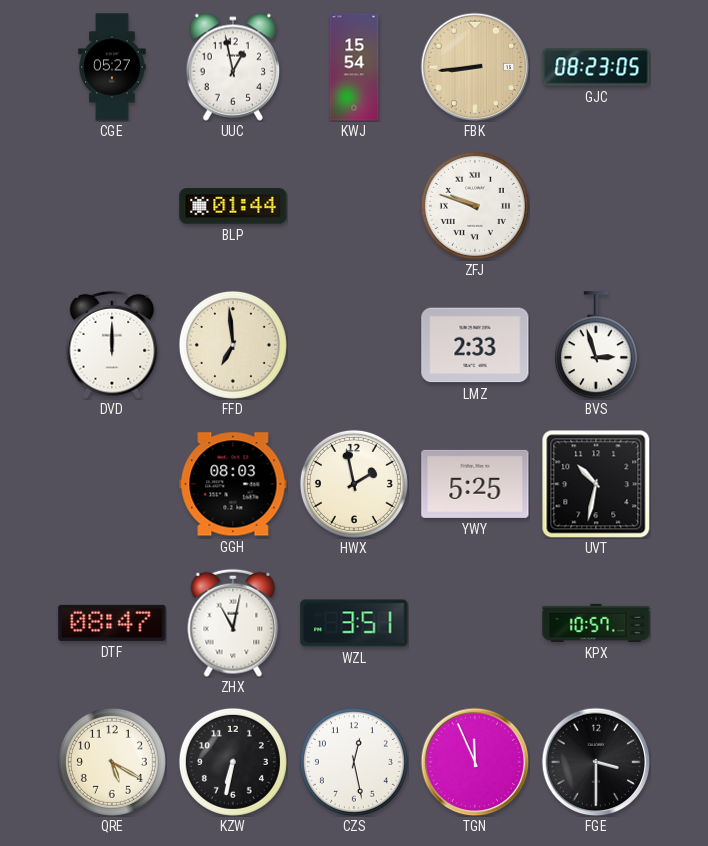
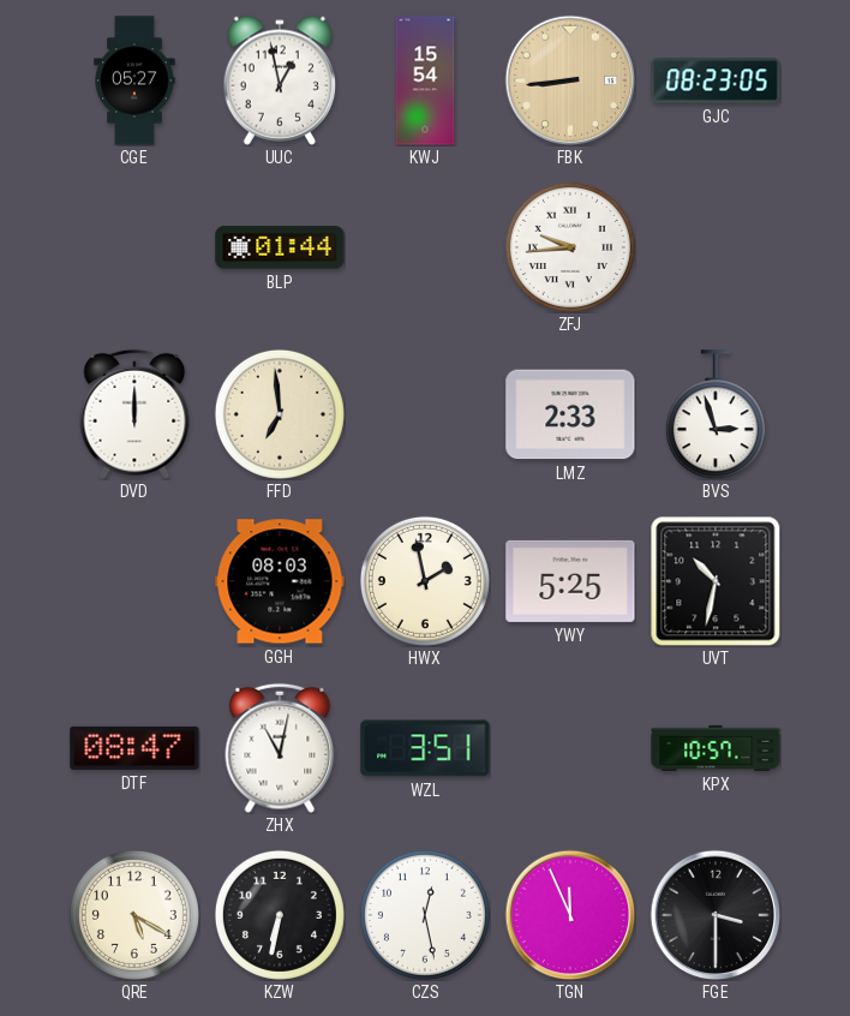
ZFJ: 9:48 -> 9:44 (570, 247)
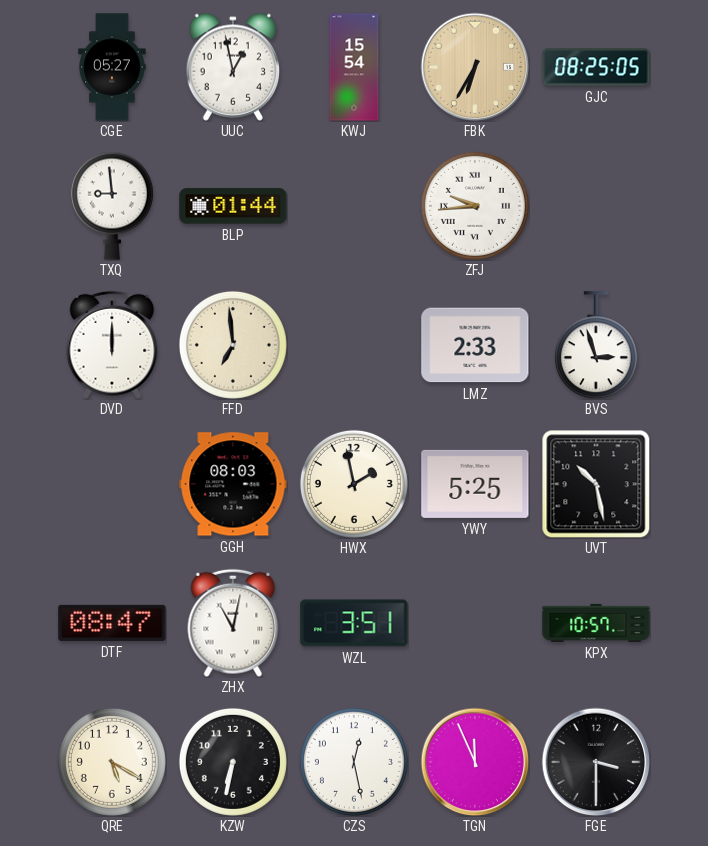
FBK: 8:44 -> 6:35 (475, 67)
GJC: 08:23 -> 08:25 (596, 67)
TXQ: none -> 8:59 (112, 206)
UVT: 10:32 -> 10:28 (596, 484)
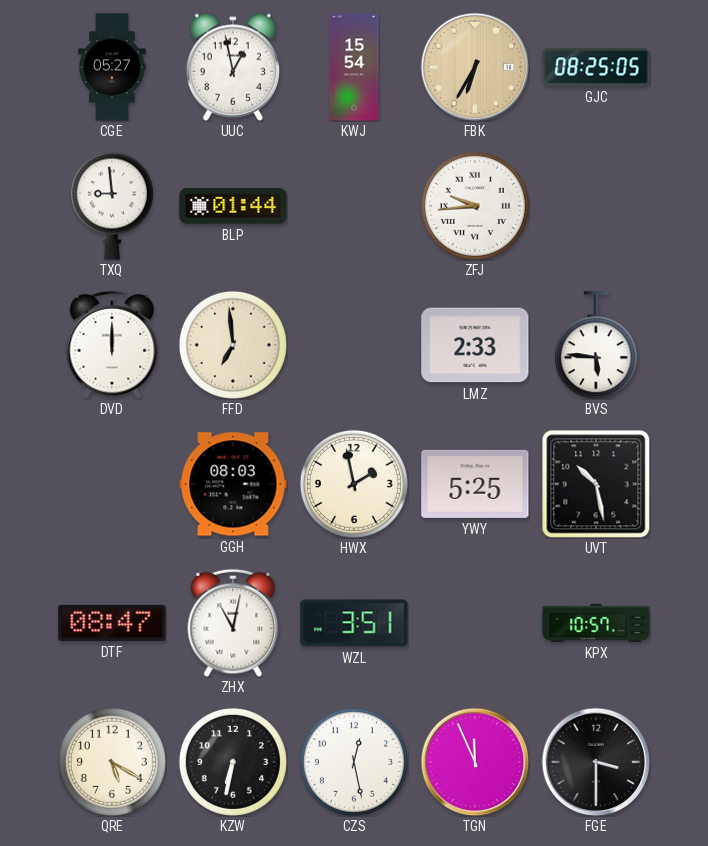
BVS: 2:57 -> 5:46 (596, 345)
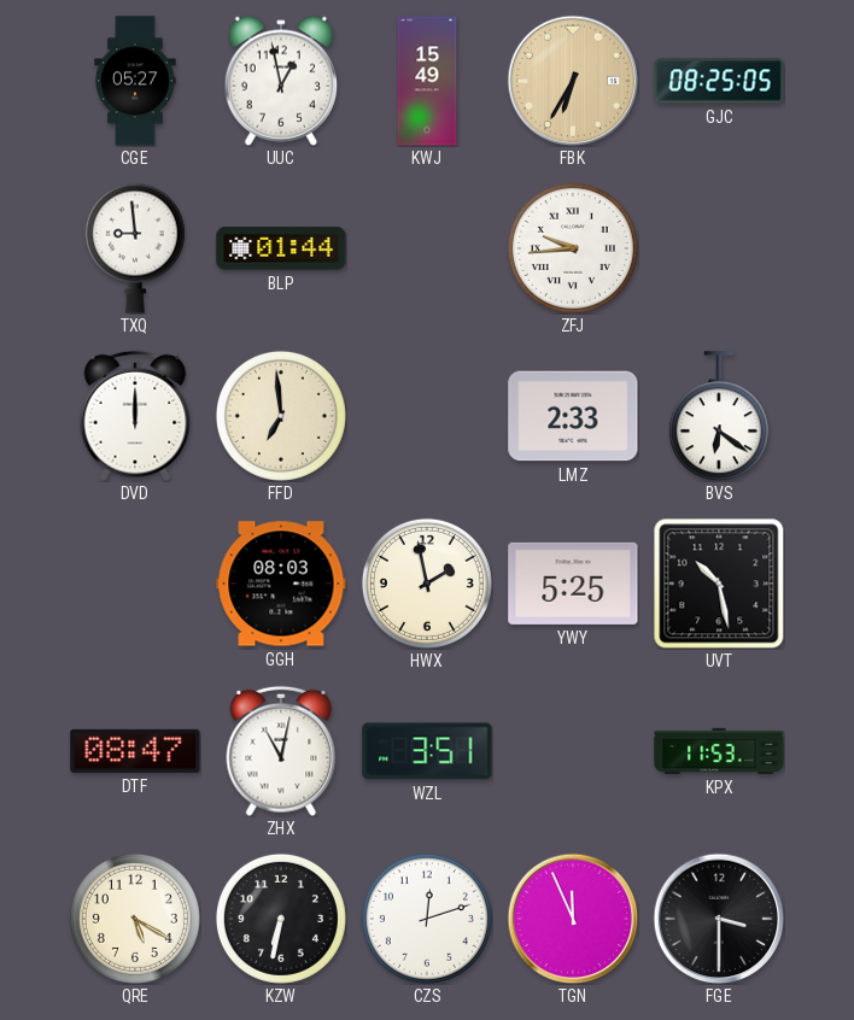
KWJ: 15:54 -> 15:49 (427, 81)
BVS: 5:46 -> 6:21 (719, 416)
KPX: 10:57 -> 11:53 (719, 751)
CZS: 12:28 -> 12:12 (427, 919)
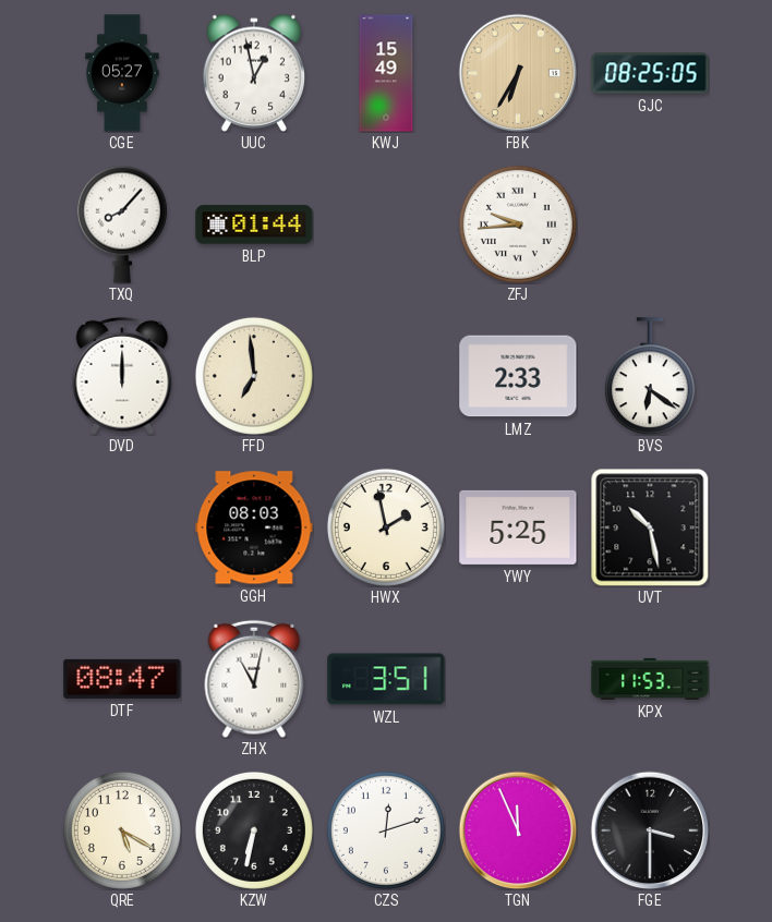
TXQ: 8:59 -> 8:07 (122, 225)
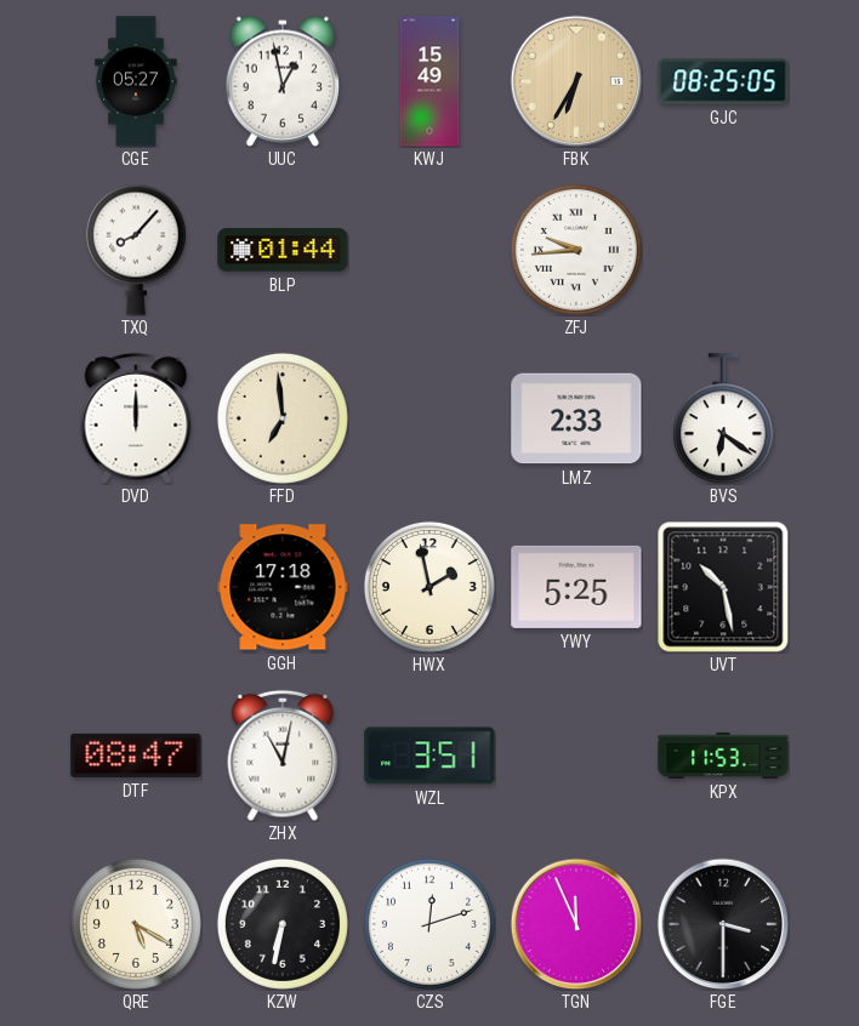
GGH: 08:03 -> 17:18 (283, 587)
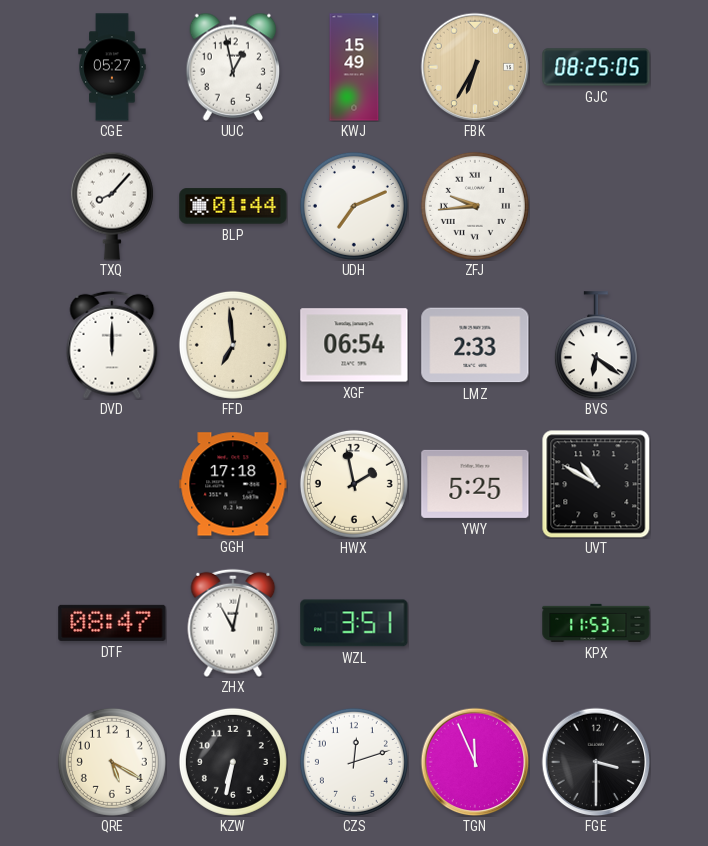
UDH: none -> 7:11 (354, 206)
XGF: none -> 06:54 (354, 345)
UVT: 10:28 -> 10:50 (596, 484)
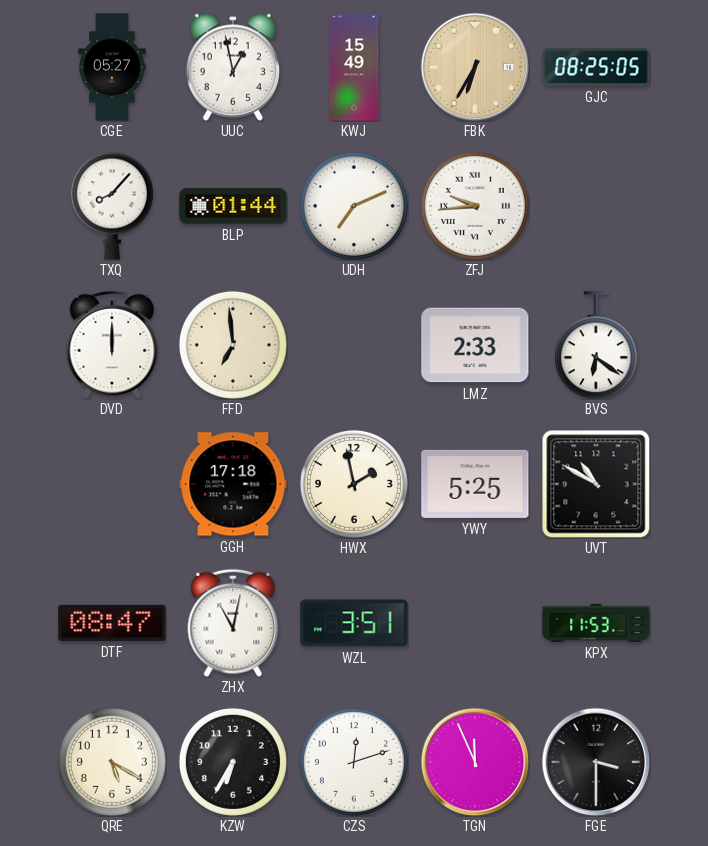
XGF: 06:54 -> none (354, 345)
KZW: 6:32 -> 6:35 (233, 762)
